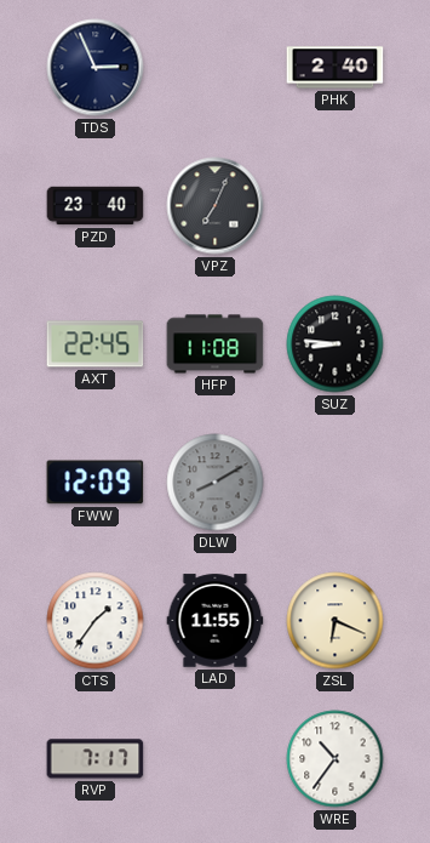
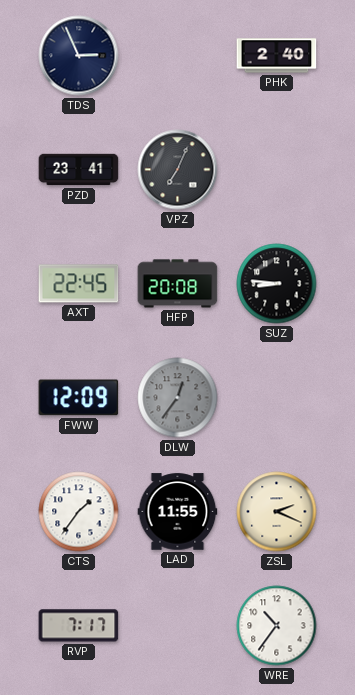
PZD: 23:40 -> 23:41 (79, 170)
HFP: 11:08 -> 20:08 (178, 284)
DLW: 8:10 -> 12:36 (178, 398)
ZSL: 6:19 -> 2:19 (277, 512)
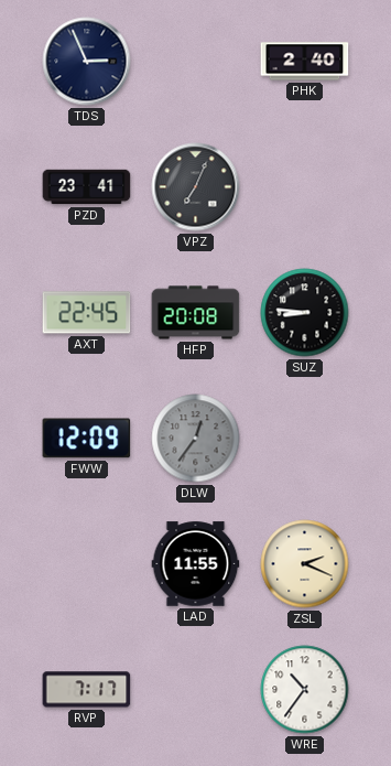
CTS: 1:36 -> none (79, 512)
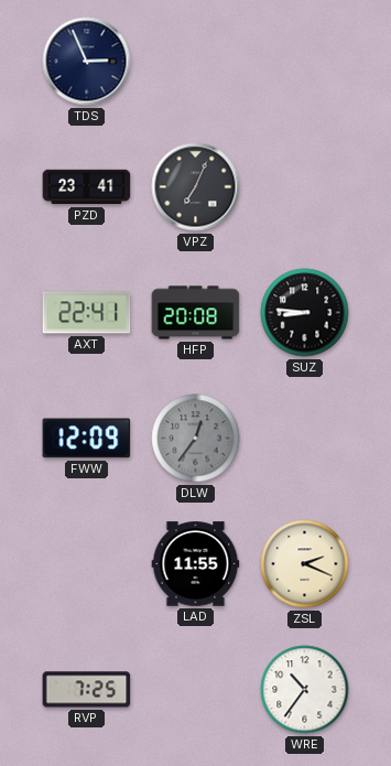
PHK: 2:40 -> none (305, 62)
AXT: 22:45 -> 22:41 (87, 313)
RVP: 7:17 -> 7:25 (87, 690)
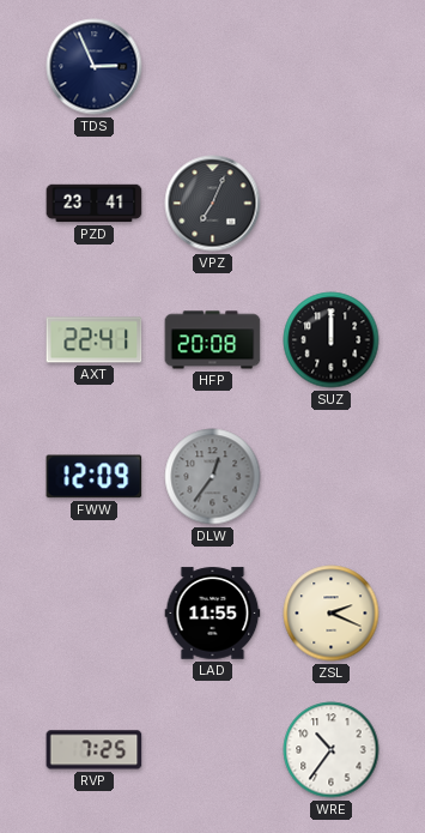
SUZ: 8:46 -> 12:00 (332, 340)
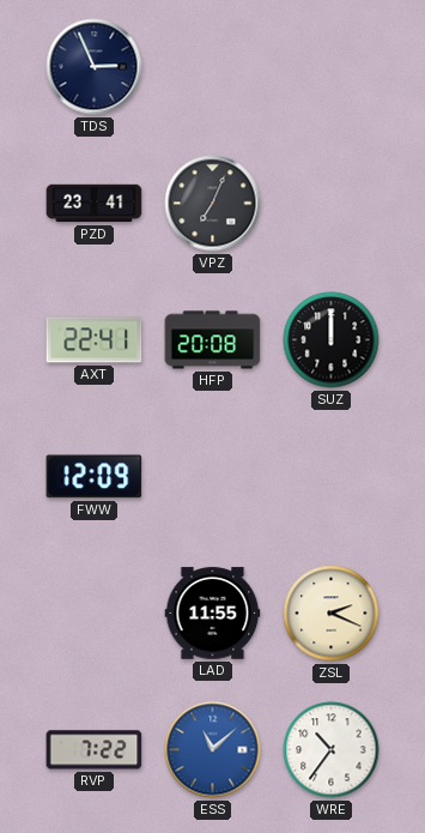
DLW: 12:36 -> none (213, 477)
RVP: 7:25 -> 7:22 (95, 750)
ESS: none -> 11:08 (213, 750)
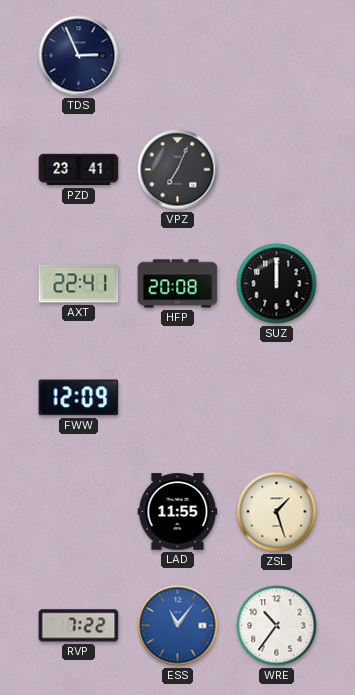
ZSL: 2:19 -> 1:27 (277, 512)
ESS: 11:08 -> 11:06 (178, 626)
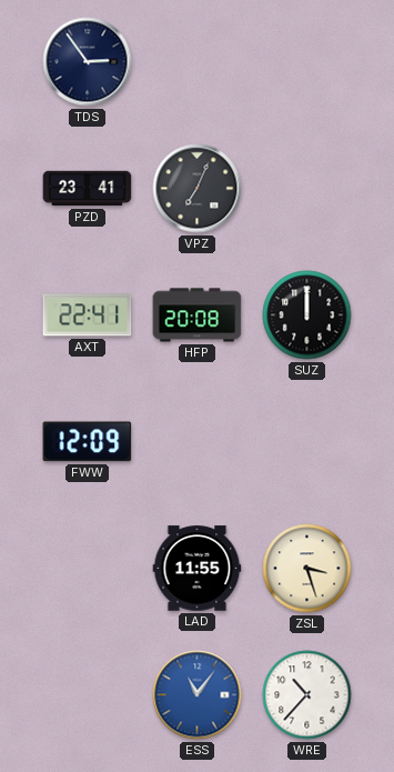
TDS: 2:56 -> 2:54 (88, 62)
ZSL: 1:27 -> 3:27 (307, 569)
RVP: 7:22 -> none (79, 626)
WRE: 10:36 -> 10:37 (307, 695)
